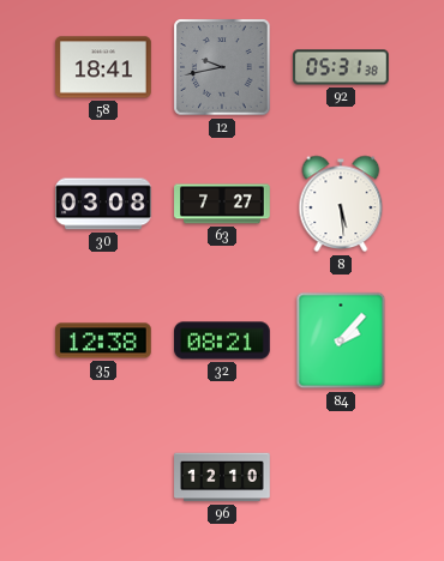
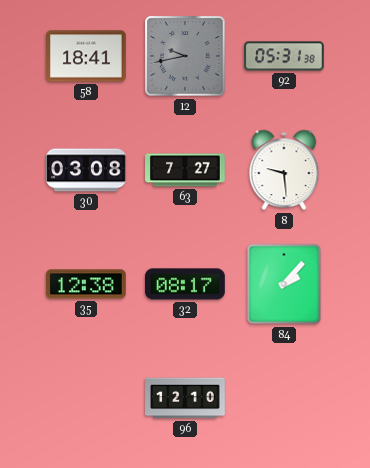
8: 5:29 -> 9:29 (284, 170)
32: 08:21 -> 08:17 (186, 284)
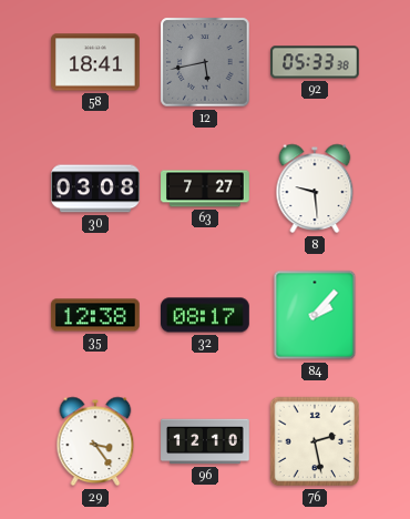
12: 9:43 -> 5:43 (205, 62)
92: 05:31 -> 05:33 (316, 62)
29: none -> 3:24 (95, 441)
76: none -> 2:28 (315, 441)
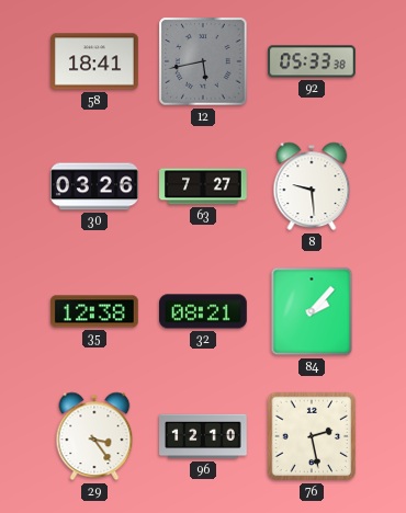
30: 03:08 -> 03:26 (94, 186)
32: 08:17 -> 08:21 (204, 311)
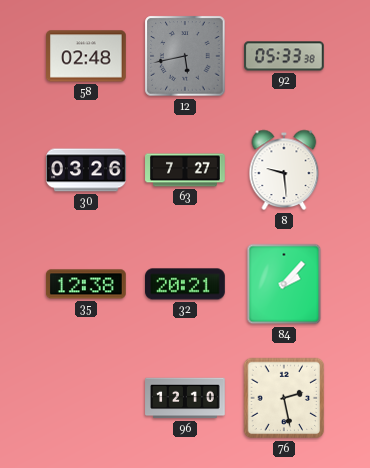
58: 18:41 -> 02:48 (87, 56)
32: 08:21 -> 20:21 (186, 284)
29: 3:24 -> none (94, 436)
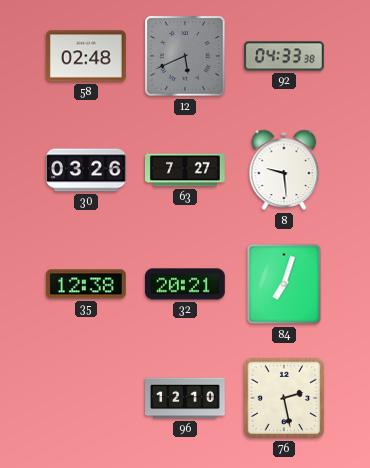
12: 5:43 -> 5:41 (185, 56)
92: 05:33 -> 04:33 (285, 56)
84: 2:07 -> 7:03 (284, 284)
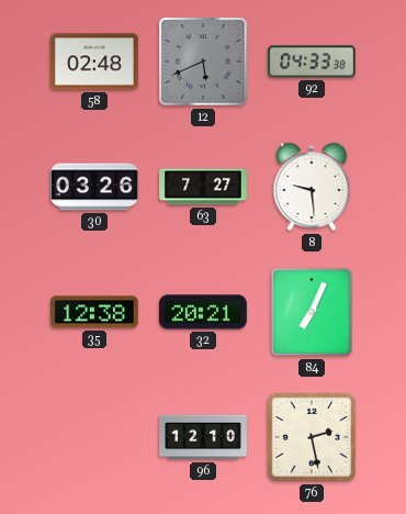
84: 7:03 -> 7:04 (312, 312)
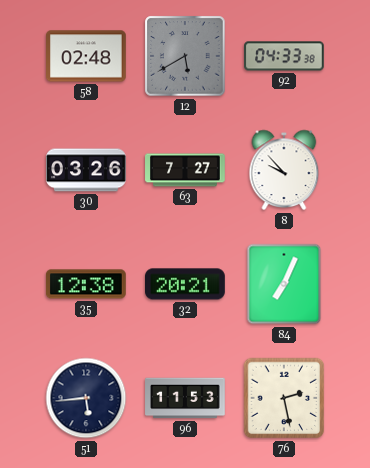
12: 5:41 -> 5:40 (185, 56)
8: 9:29 -> 9:53 (284, 170)
51: none -> 5:44 (86, 398)
96: 12:10 -> 11:53 (185, 398)
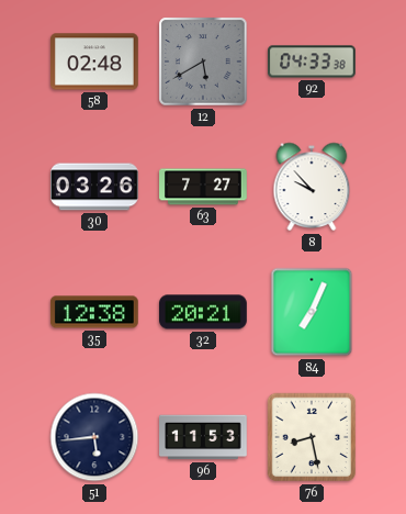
76: 2:28 -> 8:28 (312, 437)
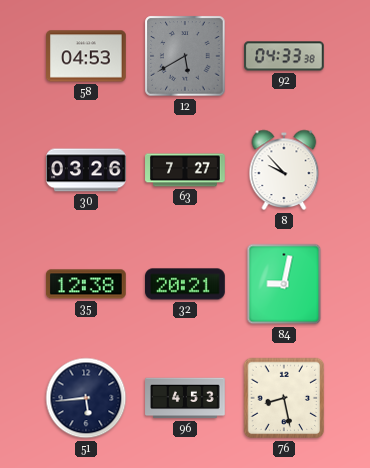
58: 02:48 -> 04:53 (87, 56)
84: 7:04 -> 9:02 (284, 284)
96: 11:53 -> 4:53 (185, 398)
